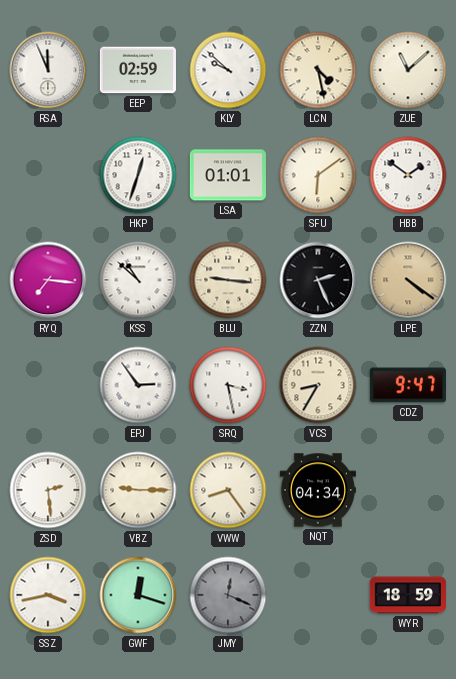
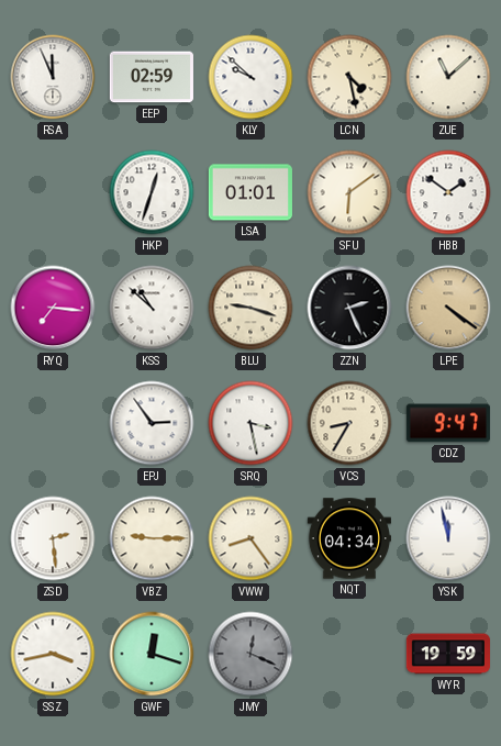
BLU: 9:16 -> 9:18 (250, 308)
YSK: none -> 11:58 (448, 538)
WYR: 18:59 -> 19:59 (447, 654)
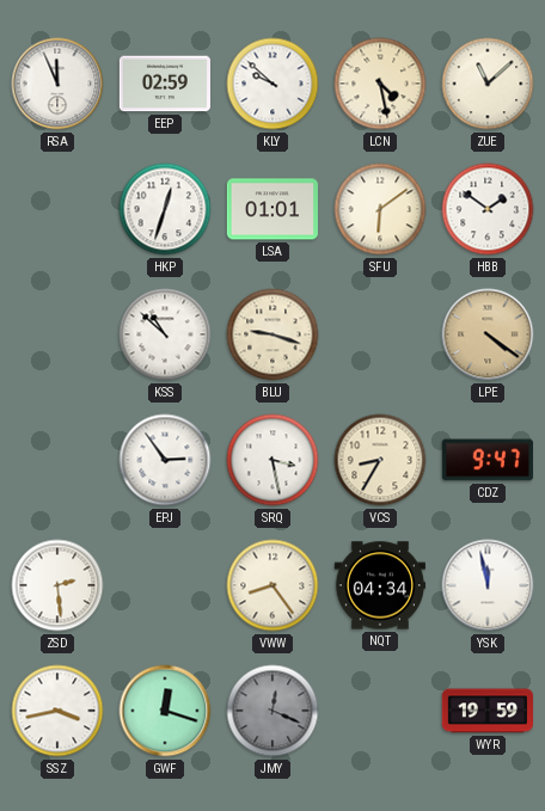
RYQ: 7:16 -> none (53, 308)
ZZN: 2:26 -> none (349, 308)
VBZ: 9:15 -> none (152, 538)
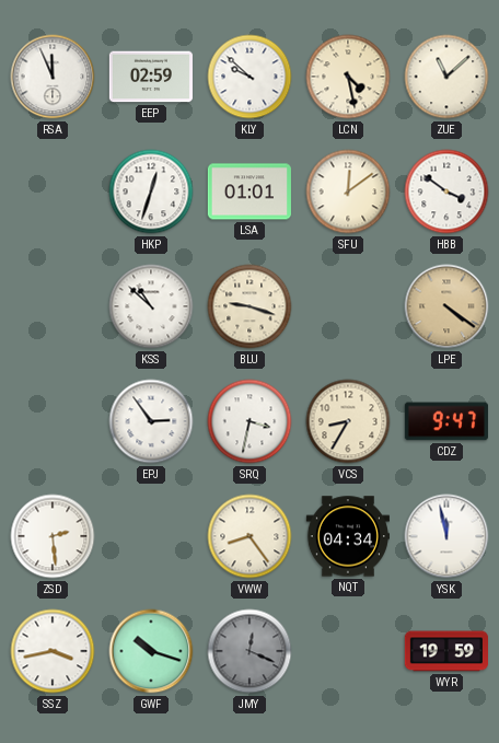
SFU: 6:09 -> 12:09 (348, 191)
HBB: 1:51 -> 3:51 (446, 191)
SRQ: 3:28 -> 3:32 (249, 421)
GWF: 12:18 -> 10:18 (151, 651)
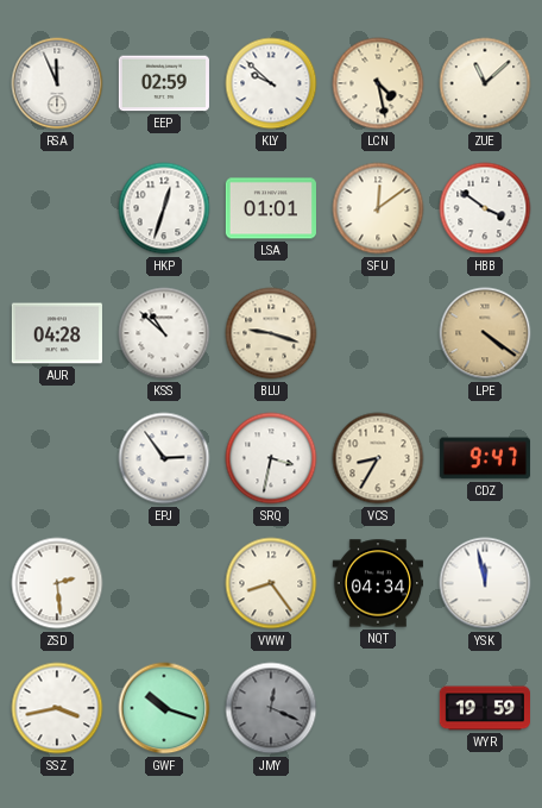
AUR: none -> 04:28 (57, 333)
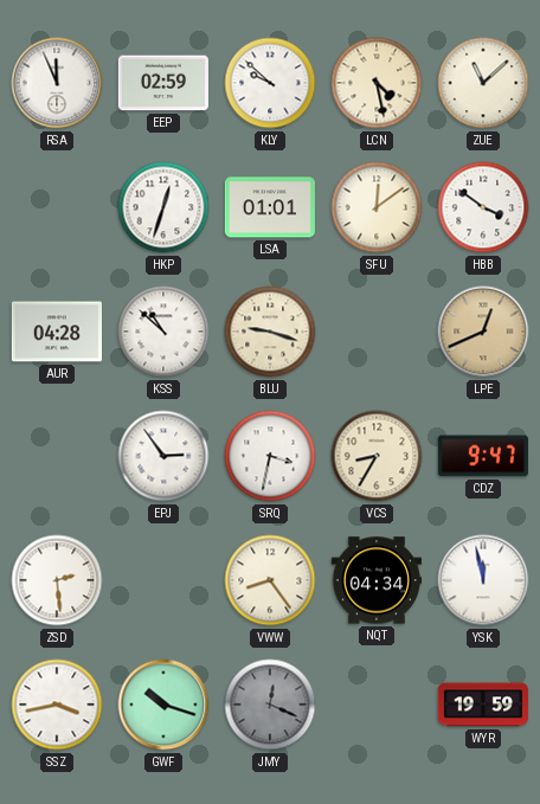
LPE: 4:21 -> 12:41 (483, 332)
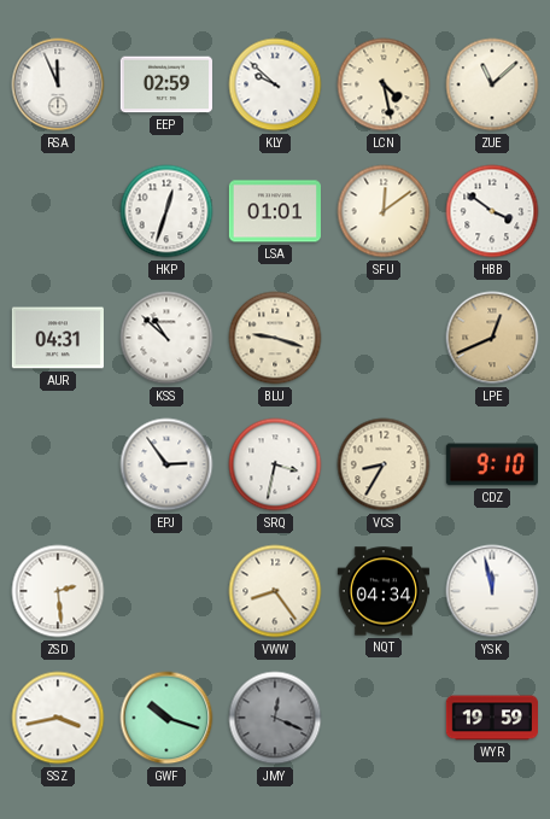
AUR: 04:28 -> 04:31 (58, 338)
CDZ: 9:47 -> 9:10 (492, 464)
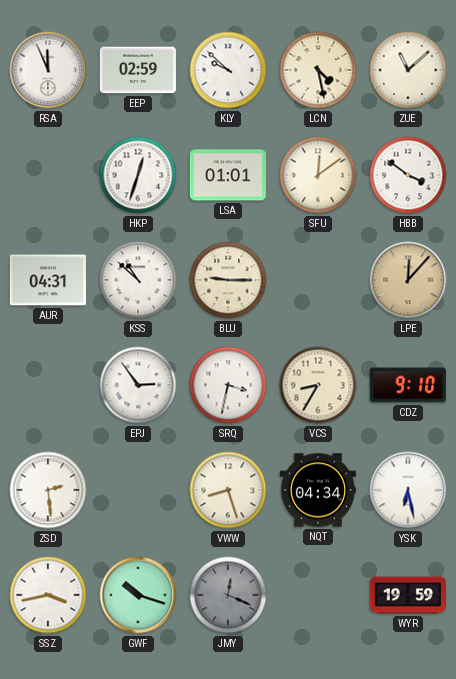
BLU: 9:18 -> 9:15 (228, 280)
LPE: 12:41 -> 12:07 (408, 280)
VWW: 8:24 -> 8:27 (228, 490)
YSK: 11:58 -> 6:28 (408, 490)
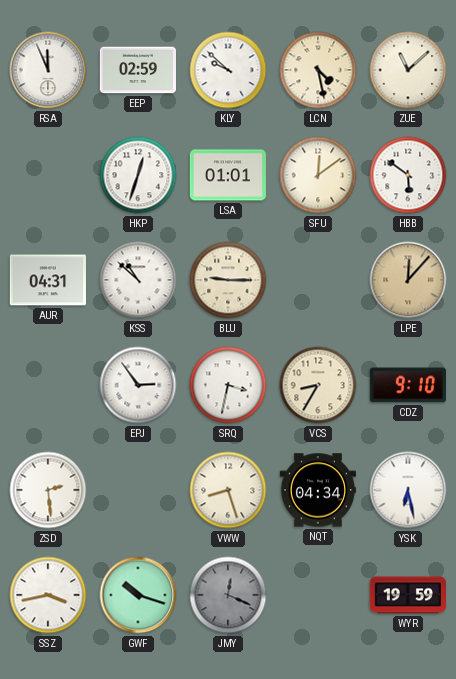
HBB: 3:51 -> 5:51 (408, 175)
